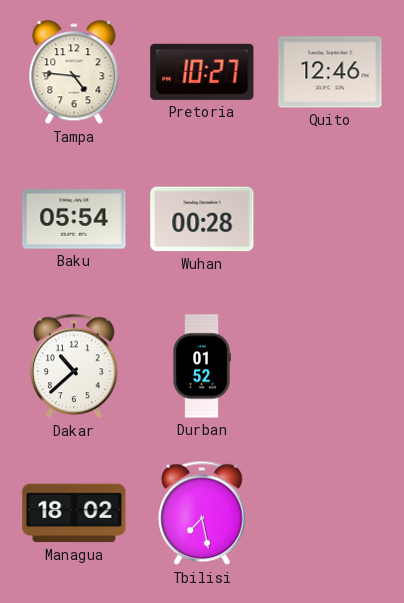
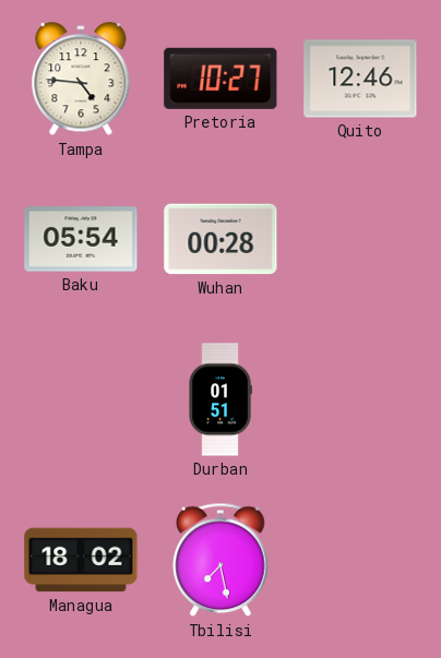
Dakar: 10:38 -> none (74, 366)
Durban: 01:52 -> 01:51 (221, 399)
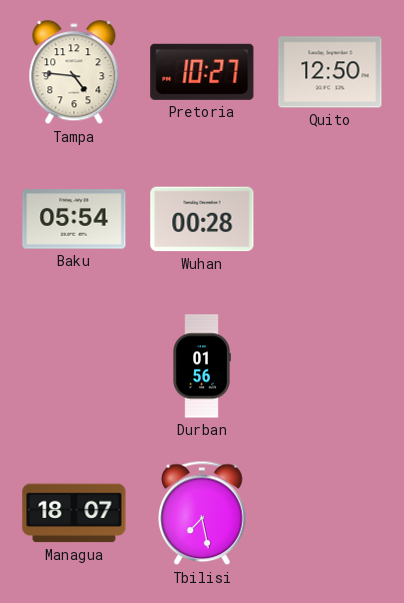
Quito: 12:46 -> 12:50 (330, 72)
Durban: 01:51 -> 01:56 (202, 366)
Managua: 18:02 -> 18:07 (74, 513)
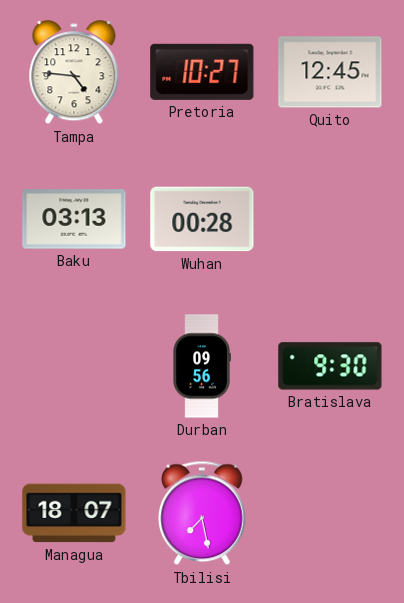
Quito: 12:50 -> 12:45 (330, 72)
Baku: 05:54 -> 03:13 (74, 219)
Durban: 01:56 -> 09:56 (202, 366)
Bratislava: none -> 9:30 (330, 366)
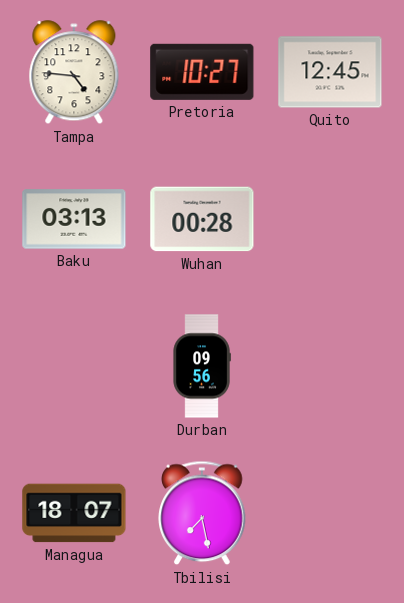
Bratislava: 9:30 -> none (330, 366)
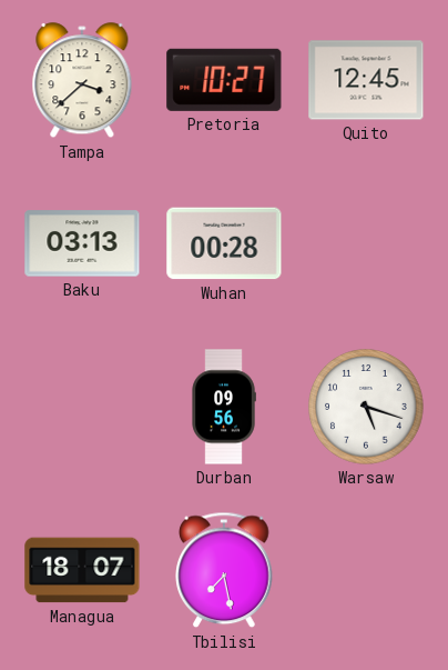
Tampa: 4:46 -> 3:38 (82, 81)
Warsaw: none -> 5:18 (366, 407)
